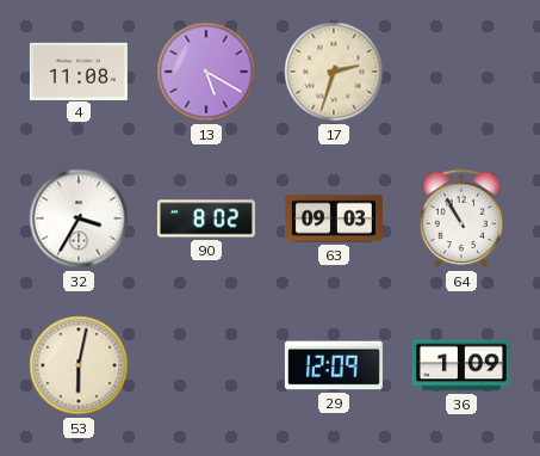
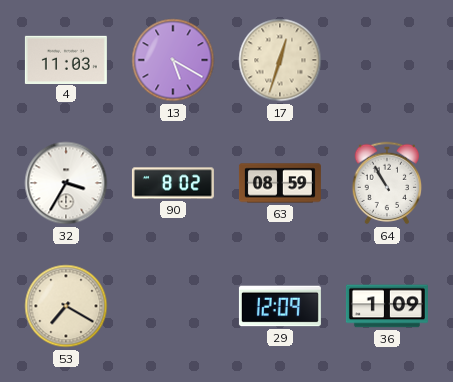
4: 11:08 -> 11:03 (66, 59)
17: 2:33 -> 12:33 (280, 60)
63: 09:03 -> 08:59 (280, 183)
53: 6:02 -> 7:20 (66, 306)
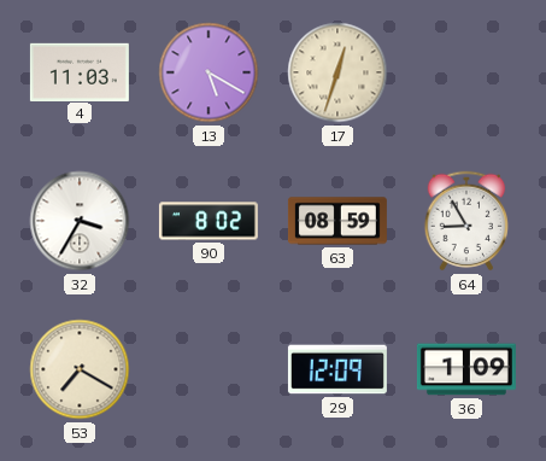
64: 10:55 -> 8:55 (466, 221)
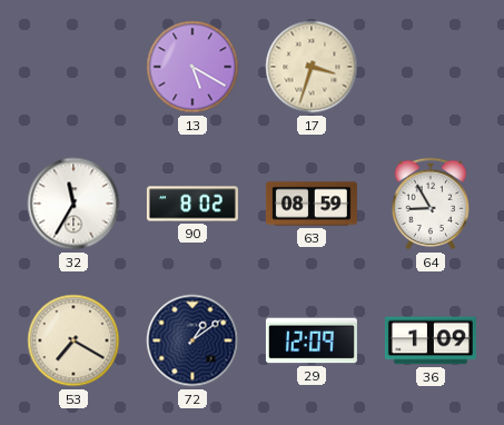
4: 11:03 -> none (80, 71)
17: 12:33 -> 3:33 (312, 67)
32: 3:35 -> 11:35 (73, 204)
72: none -> 1:09 (192, 340)
